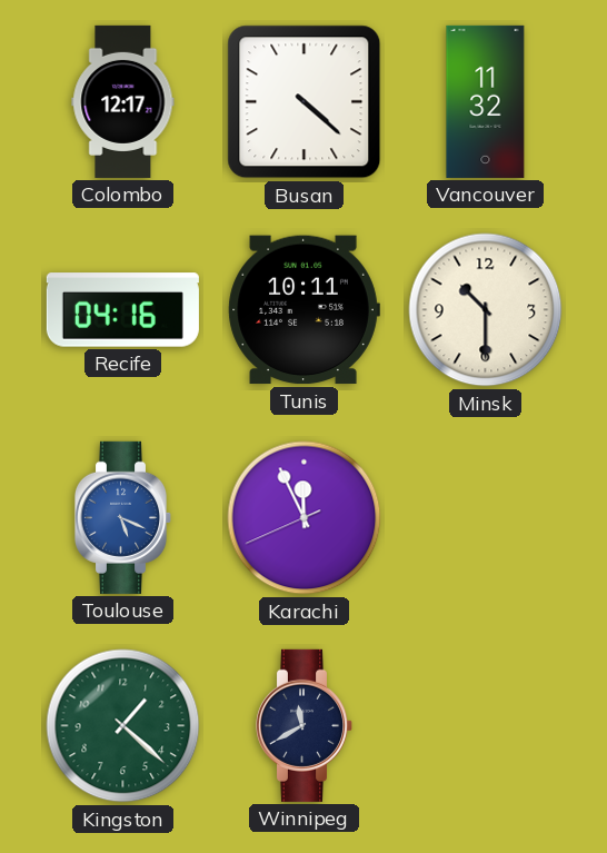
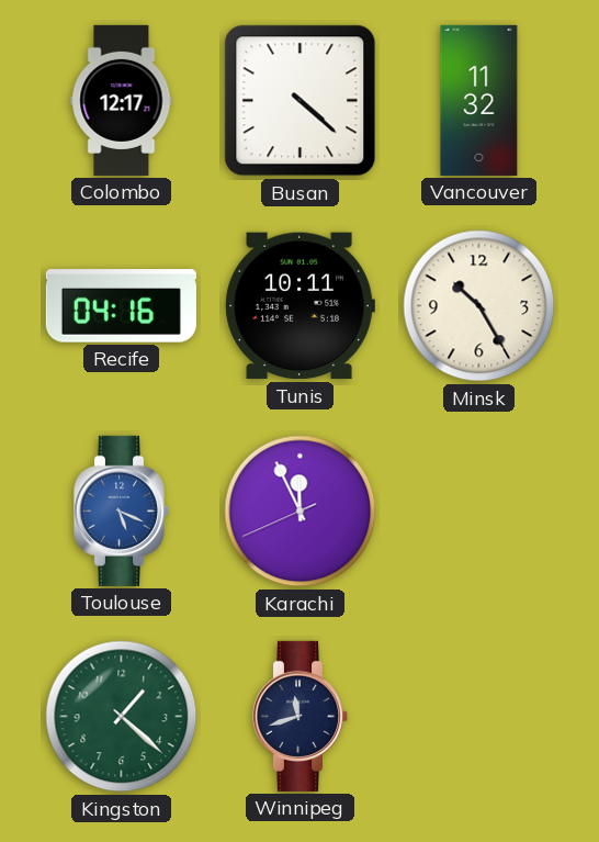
Minsk: 10:30 -> 10:25 (479, 306)
Winnipeg: 11:40 -> 11:42 (301, 716)
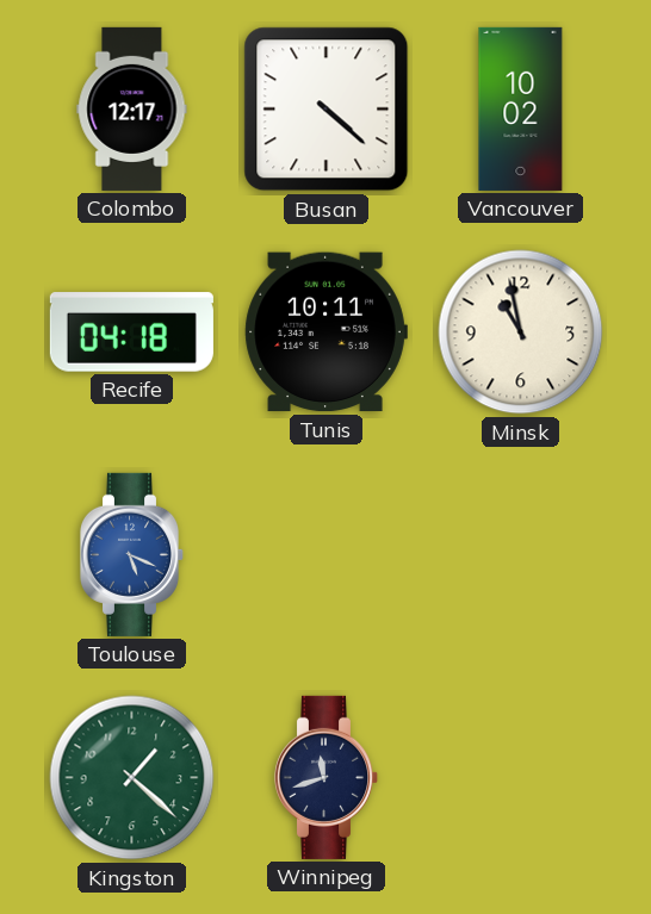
Vancouver: 11:32 -> 10:02 (521, 108)
Recife: 04:16 -> 04:18 (131, 332)
Minsk: 10:25 -> 10:58 (521, 332)
Karachi: 11:55 -> none (301, 512)
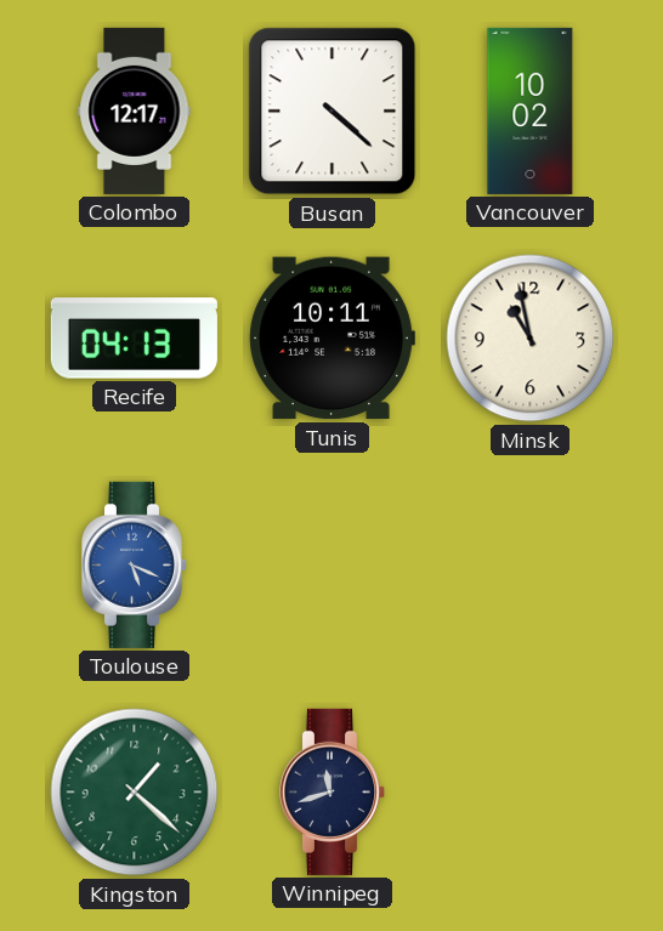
Recife: 04:18 -> 04:13 (134, 339)
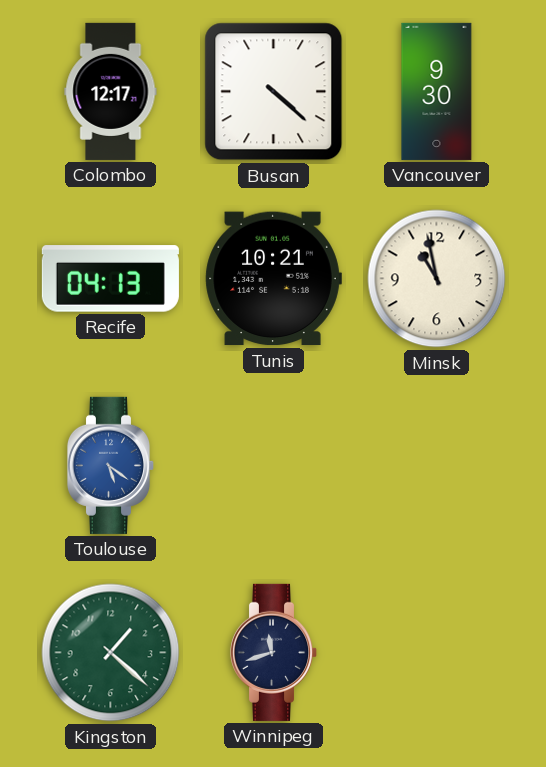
Vancouver: 10:02 -> 9:30 (437, 91)
Tunis: 10:11 -> 10:21 (273, 279)
Toulouse: 5:19 -> 5:21 (111, 465)
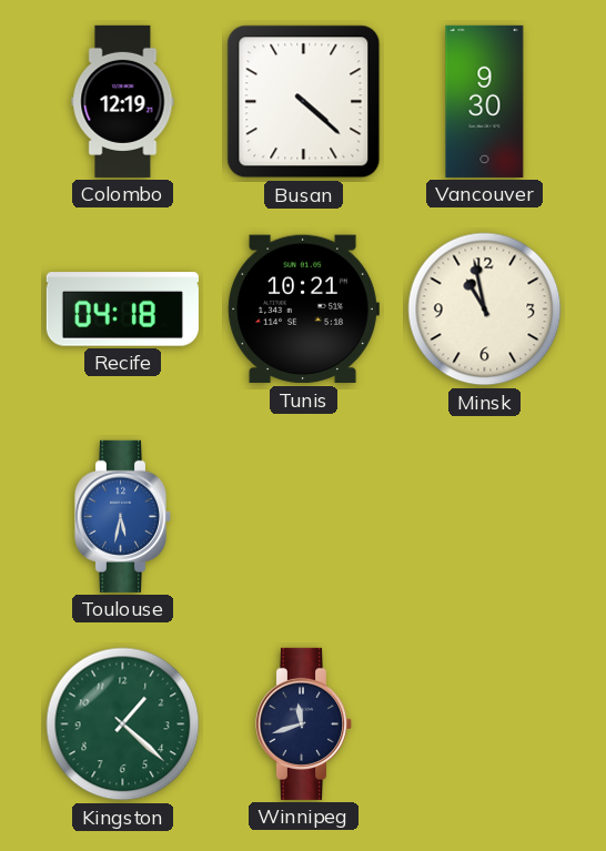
Colombo: 12:17 -> 12:19 (123, 101)
Recife: 04:13 -> 04:18 (122, 310)
Toulouse: 5:21 -> 5:32 (123, 516)
